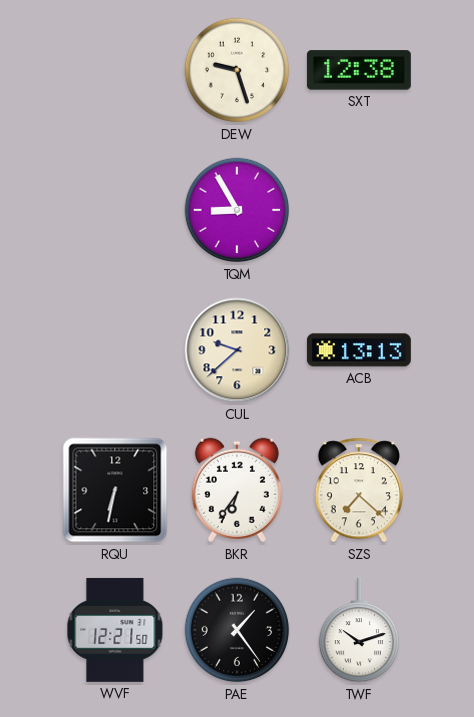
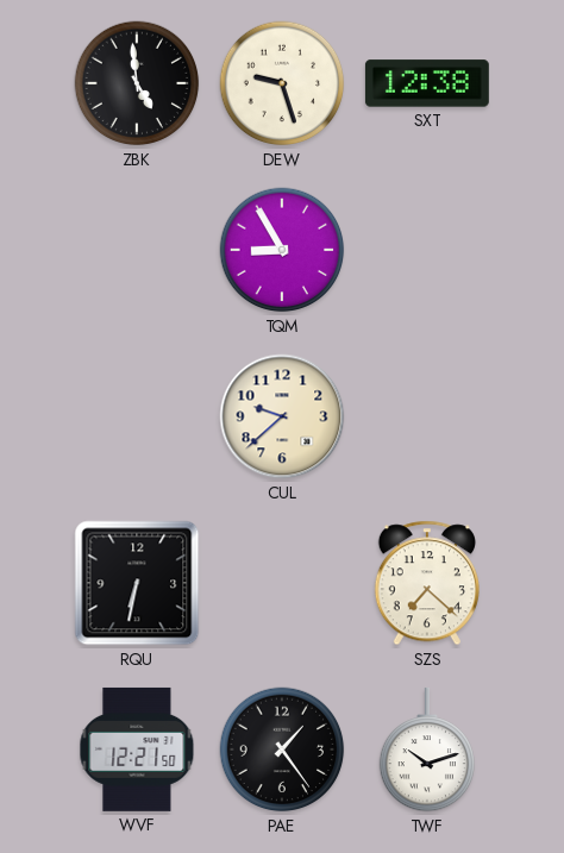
ZBK: none -> 4:59 (137, 83)
ACB: 13:13 -> none (359, 350)
BKR: 6:36 -> none (237, 490)
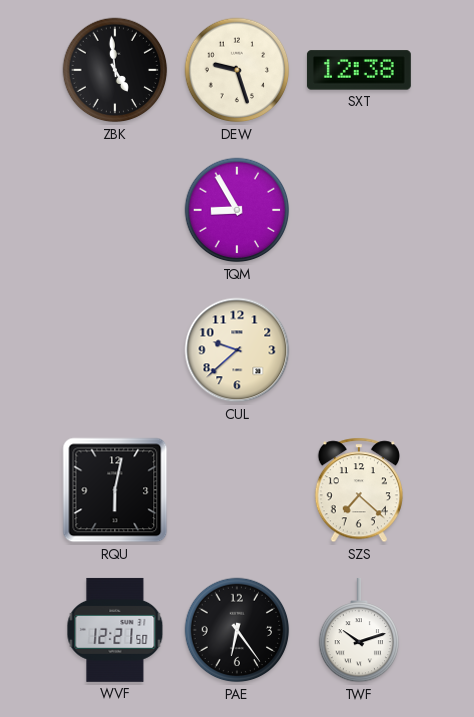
RQU: 6:32 -> 6:02 (115, 490)
PAE: 1:24 -> 6:24 (237, 630)
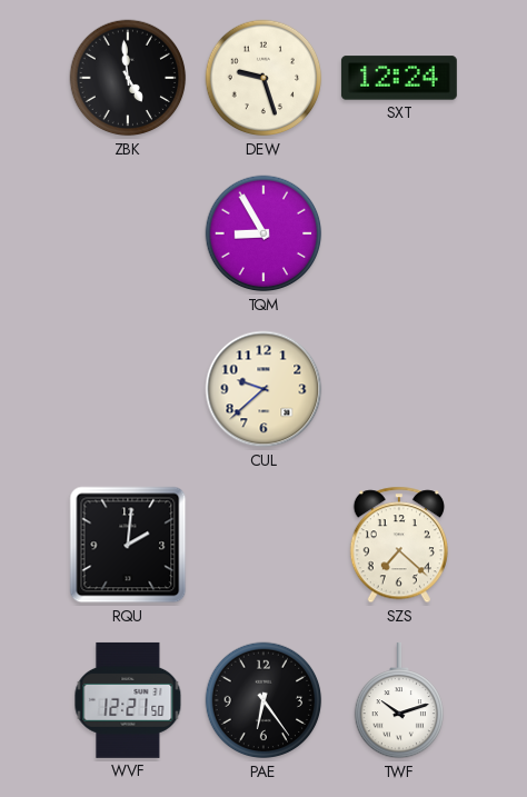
SXT: 12:38 -> 12:24 (399, 78)
RQU: 6:02 -> 2:01 (128, 545)
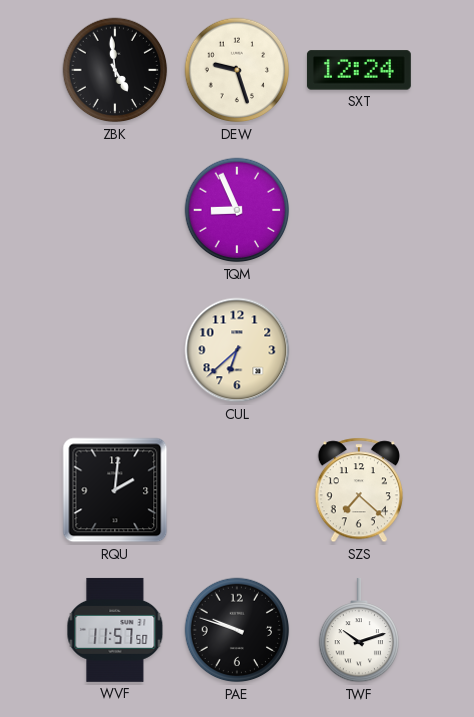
TQM: 8:55 -> 8:56 (237, 210)
CUL: 9:38 -> 6:38 (237, 350)
WVF: 12:21 -> 11:57 (115, 630)
PAE: 6:24 -> 9:48 (237, 630)
